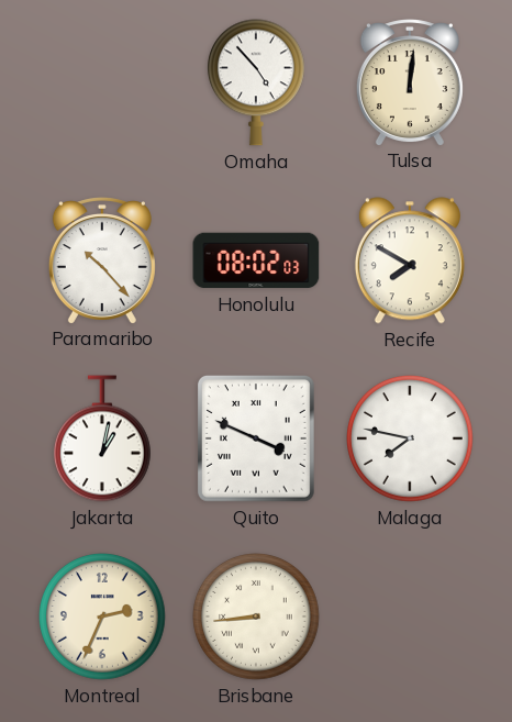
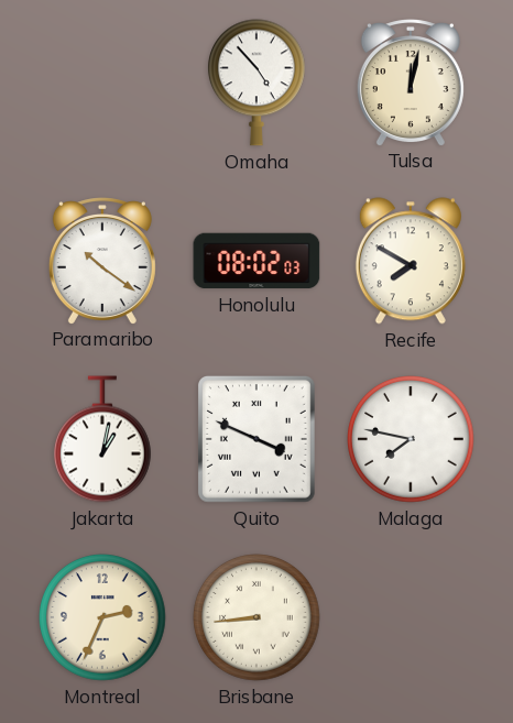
Tulsa: 12:01 -> 12:02 (411, 83)
Paramaribo: 10:23 -> 10:21 (102, 261)
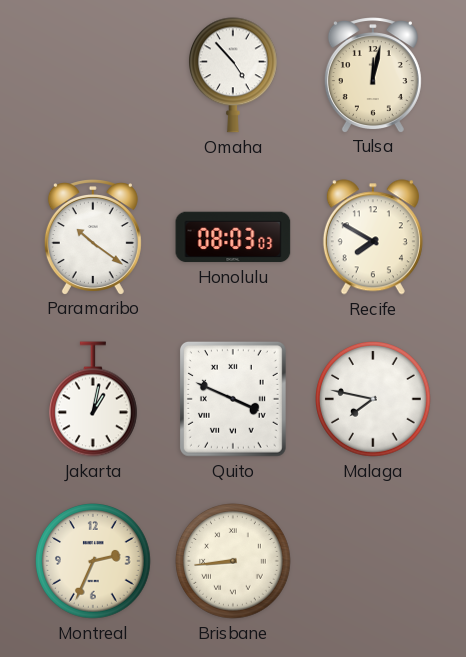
Honolulu: 08:02 -> 08:03 (233, 237)
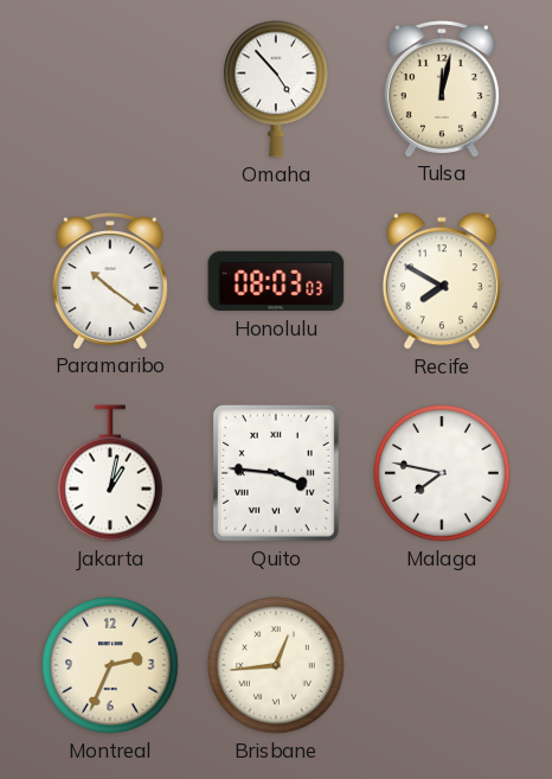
Quito: 3:49 -> 3:46 (276, 473)
Brisbane: 8:44 -> 12:44 (277, 666)
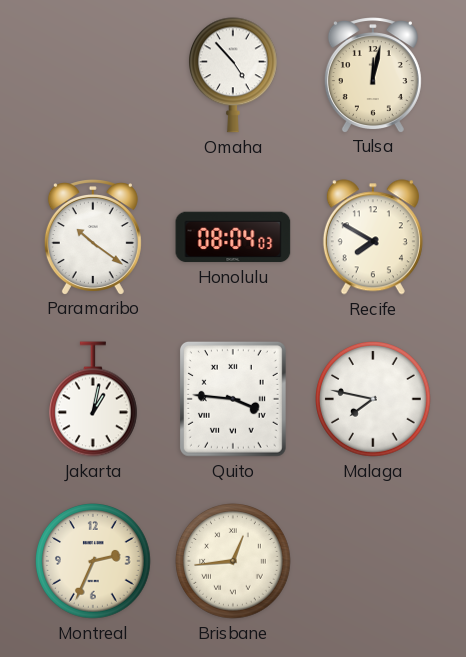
Honolulu: 08:03 -> 08:04 (233, 237)
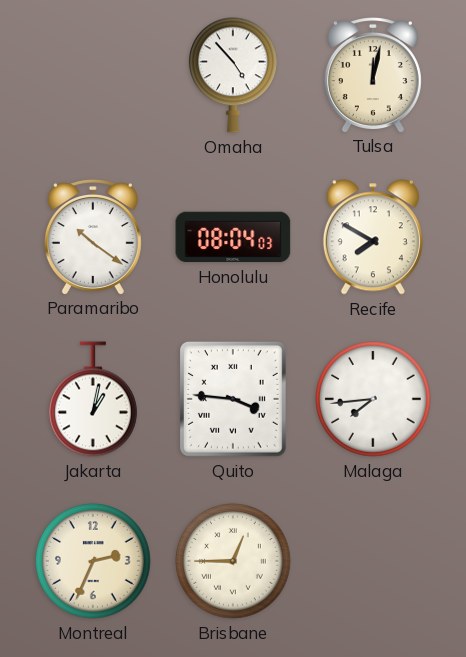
Malaga: 7:47 -> 7:44 (374, 400)
Brisbane: 12:44 -> 12:45 (234, 562)
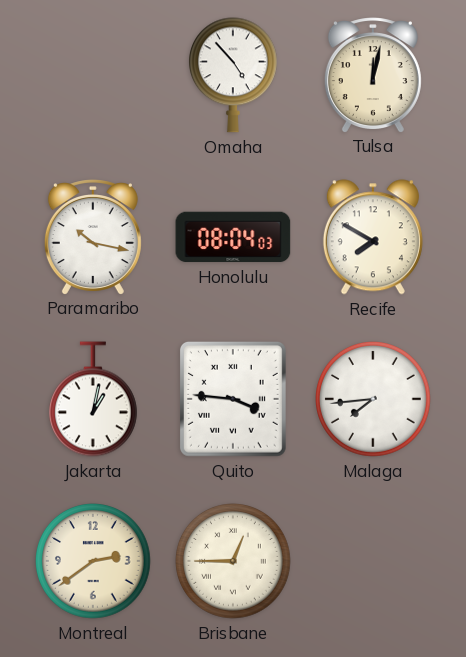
Paramaribo: 10:21 -> 10:17 (93, 237)
Montreal: 2:34 -> 2:39 (94, 562)
